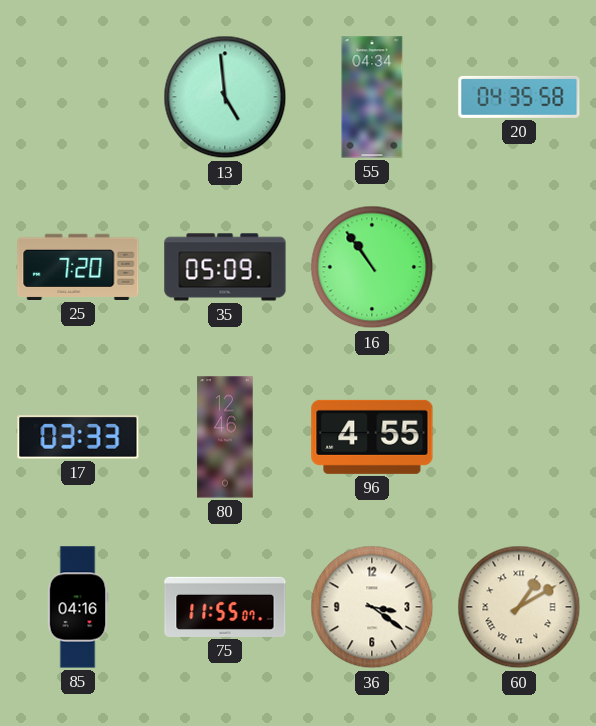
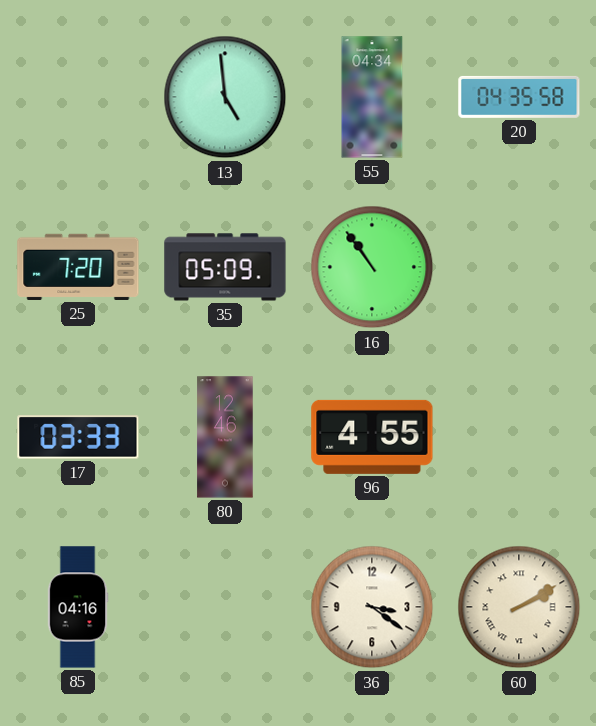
75: 11:55 -> none (225, 607)
60: 1:10 -> 2:10 (519, 607)
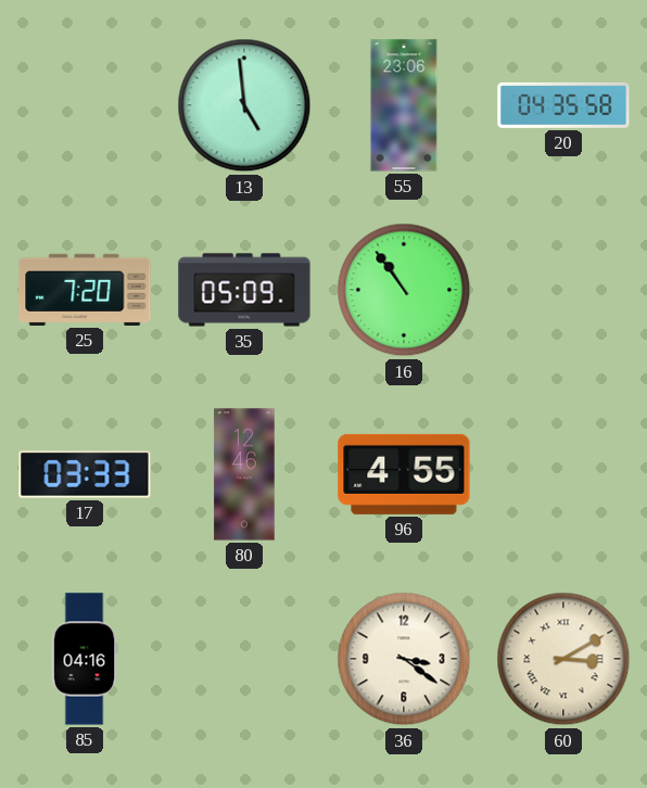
55: 04:34 -> 23:06 (404, 105)
60: 2:10 -> 3:10 (563, 659)
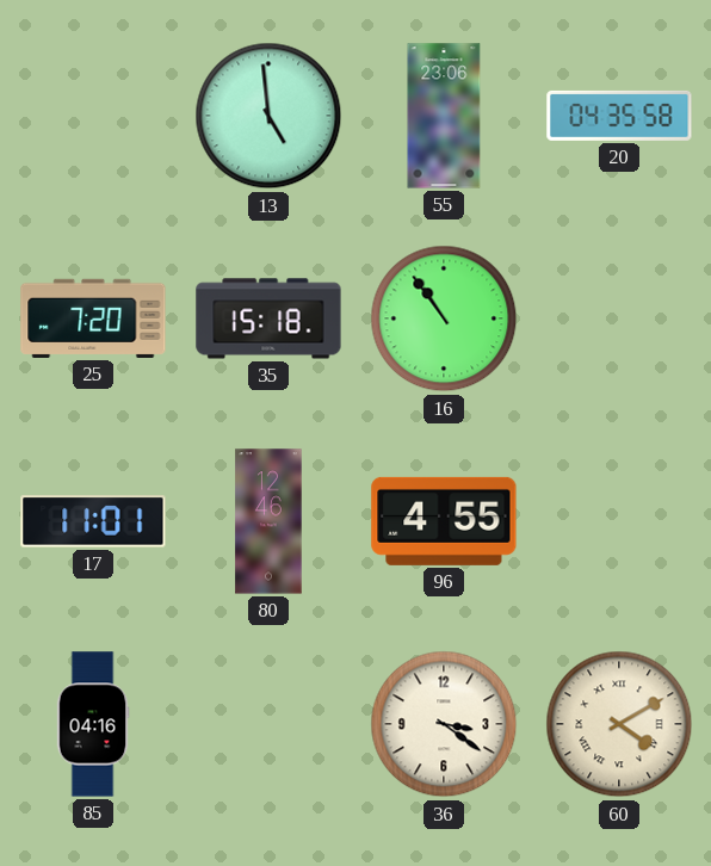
35: 05:09 -> 15:18 (268, 318)
17: 03:33 -> 11:01 (93, 521)
60: 3:10 -> 4:10 (619, 724)
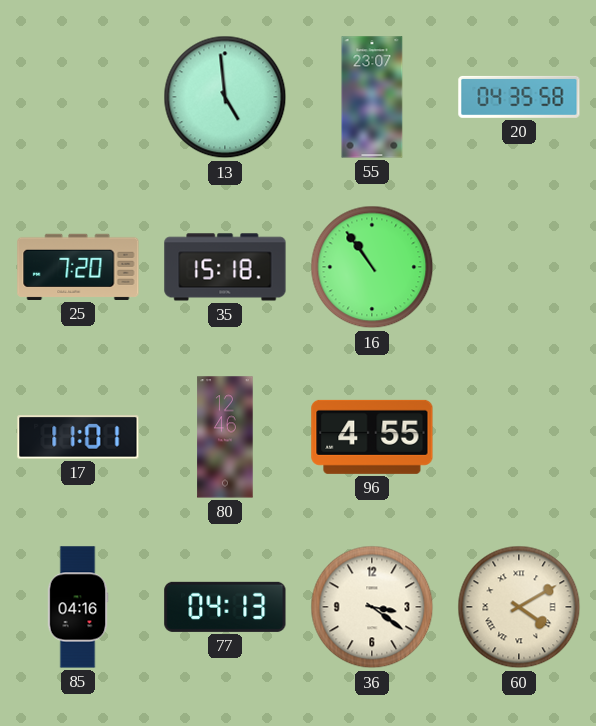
55: 23:06 -> 23:07 (372, 97)
77: none -> 04:13 (225, 607)
